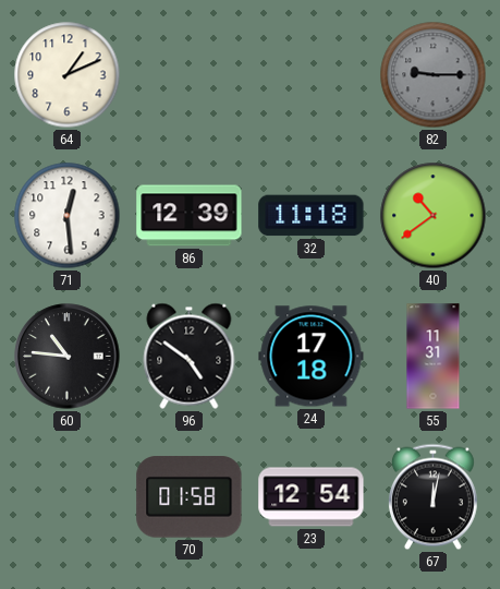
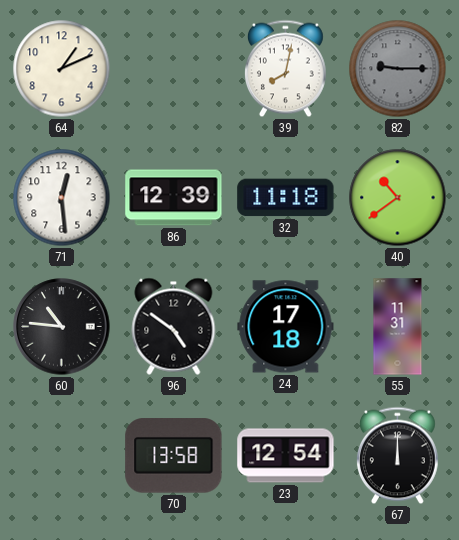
39: none -> 8:02 (285, 69)
70: 01:58 -> 13:58 (174, 456)
67: 12:02 -> 12:00 (397, 456)
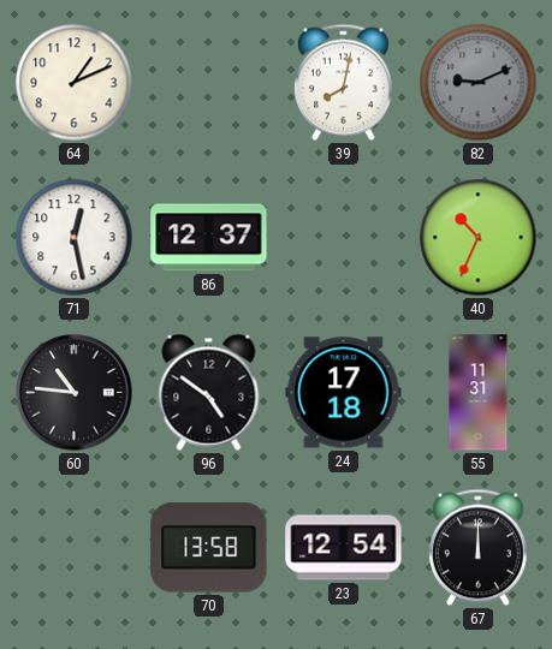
82: 9:15 -> 9:11 (479, 83)
71: 12:29 -> 12:28 (75, 238)
86: 12:39 -> 12:37 (209, 238)
32: 11:18 -> none (286, 198)
40: 10:39 -> 10:34 (479, 238)
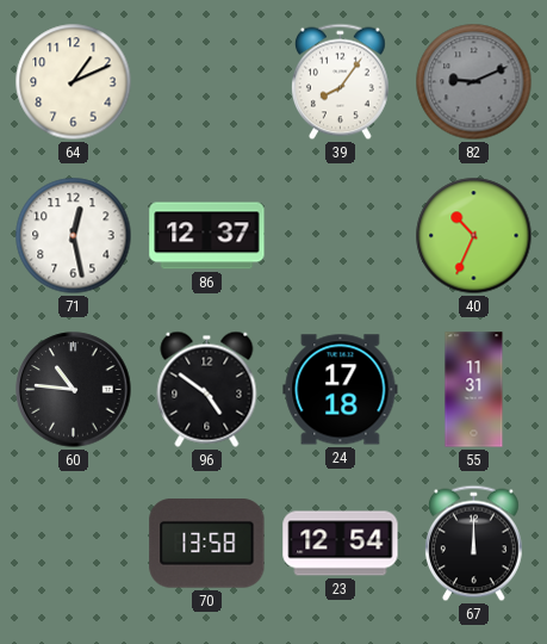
39: 8:02 -> 8:06 (340, 82)
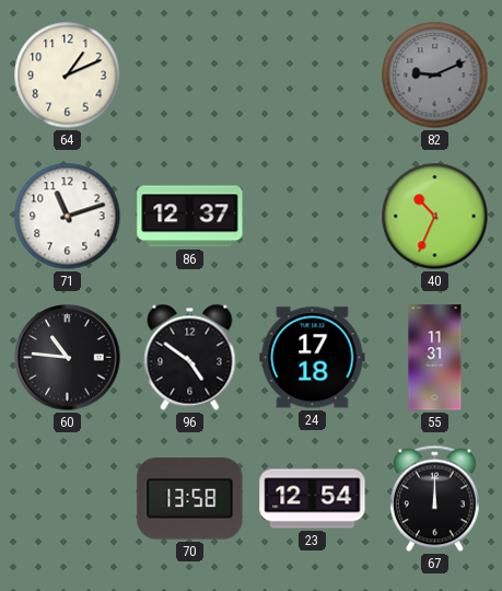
39: 8:06 -> none (340, 82)
71: 12:28 -> 11:12 (68, 217)
